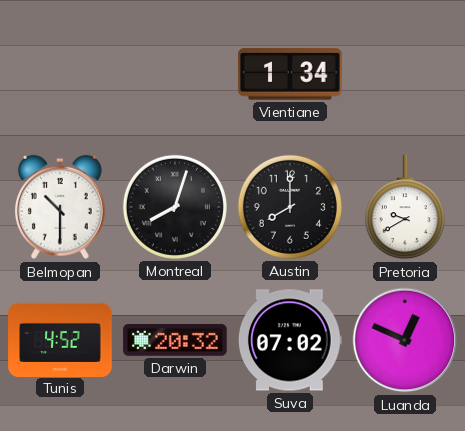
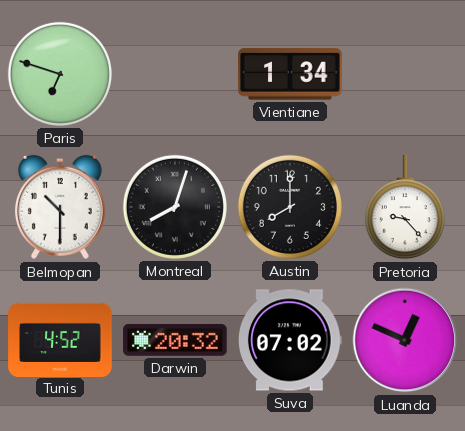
Paris: none -> 6:48 (60, 74)
Pretoria: 9:40 -> 9:23 (405, 208)
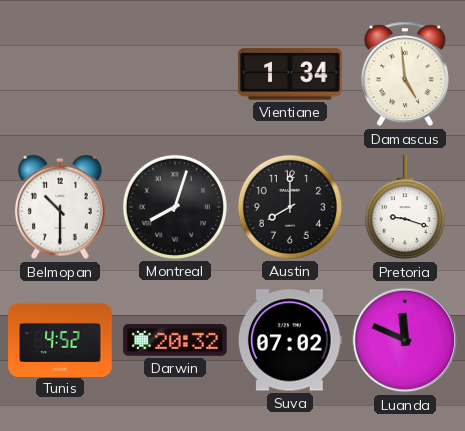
Paris: 6:48 -> none (60, 74)
Damascus: none -> 4:59 (405, 74)
Pretoria: 9:23 -> 9:18 (405, 208)
Luanda: 12:49 -> 11:49 (405, 340)
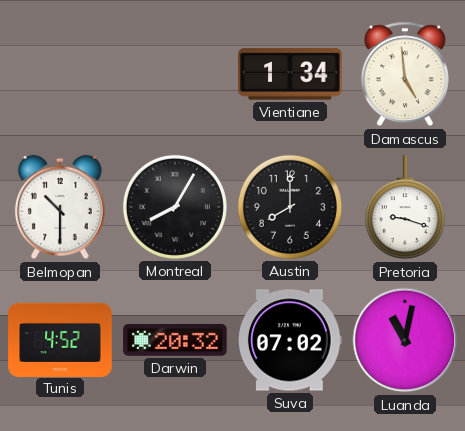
Montreal: 8:03 -> 8:05 (175, 207)
Luanda: 11:49 -> 11:02 (405, 340)
